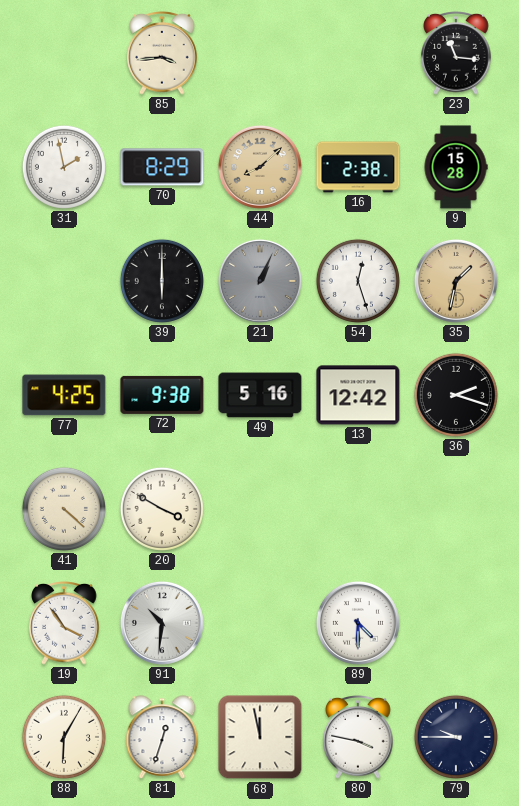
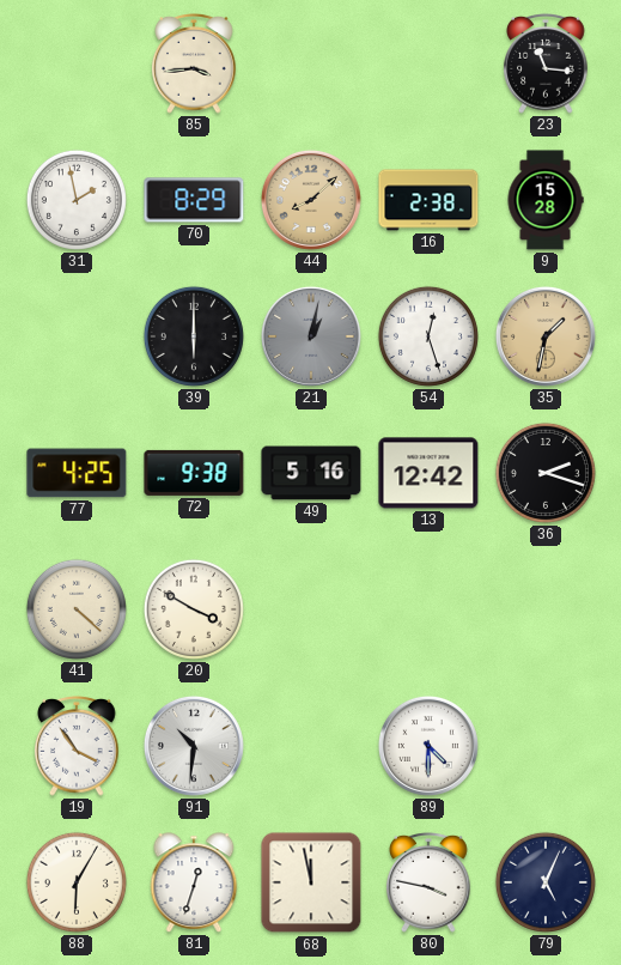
21: 1:04 -> 1:02 (311, 336)
79: 9:45 -> 5:04 (546, 882)
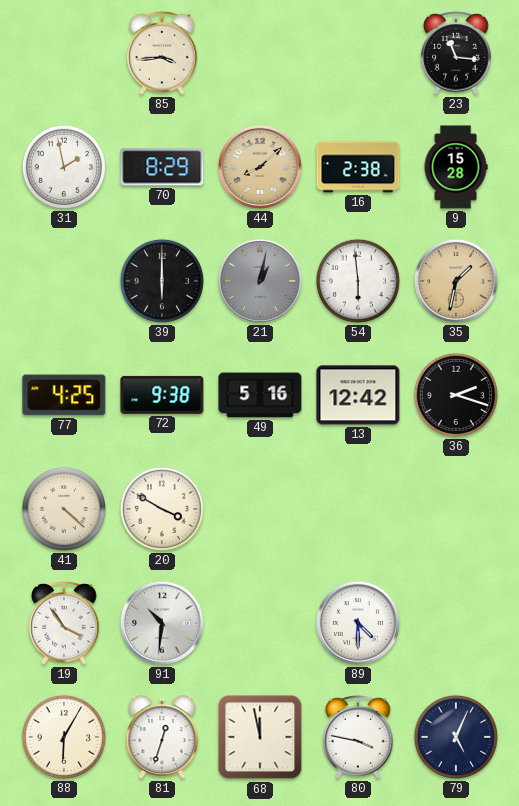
54: 12:27 -> 5:59 (358, 281)
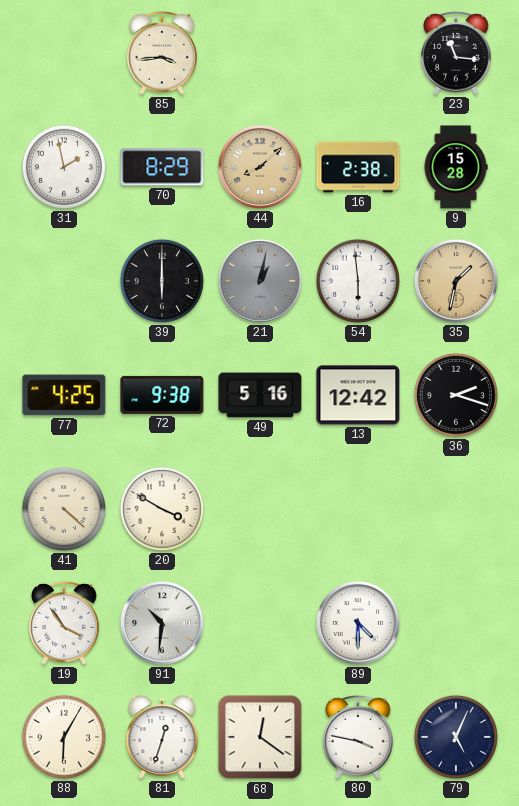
68: 11:58 -> 12:21 (260, 737)
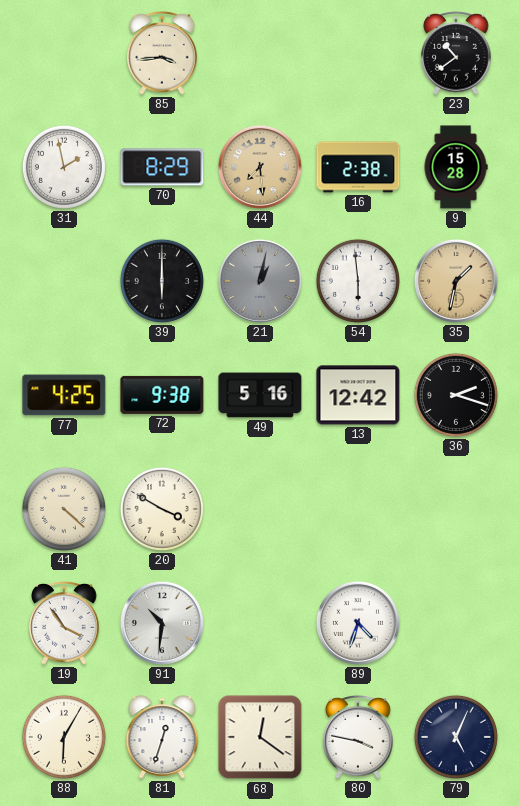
23: 11:16 -> 10:39 (456, 54)
44: 8:08 -> 7:29 (260, 167)
89: 4:30 -> 4:33 (358, 623)
